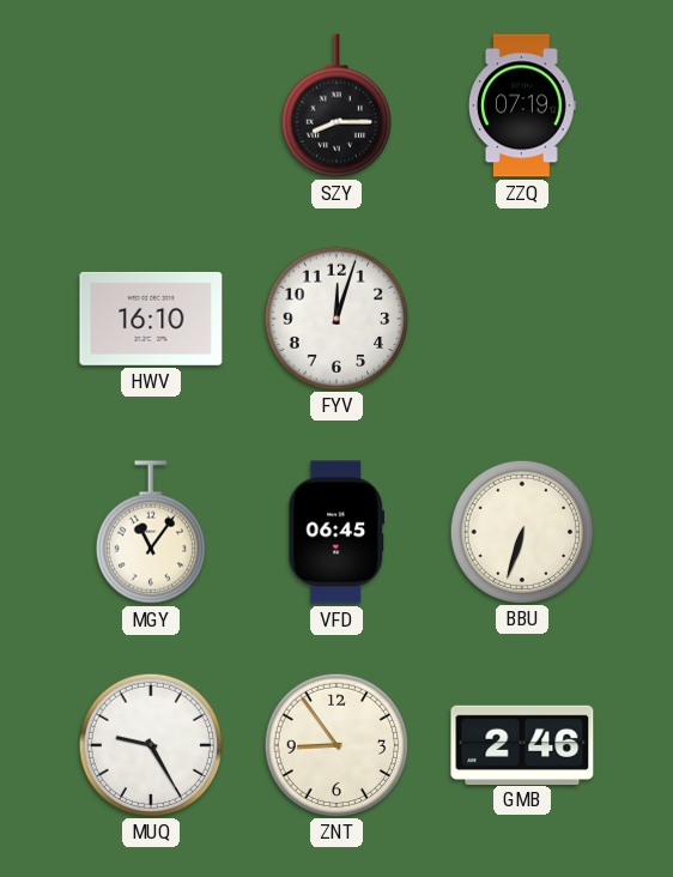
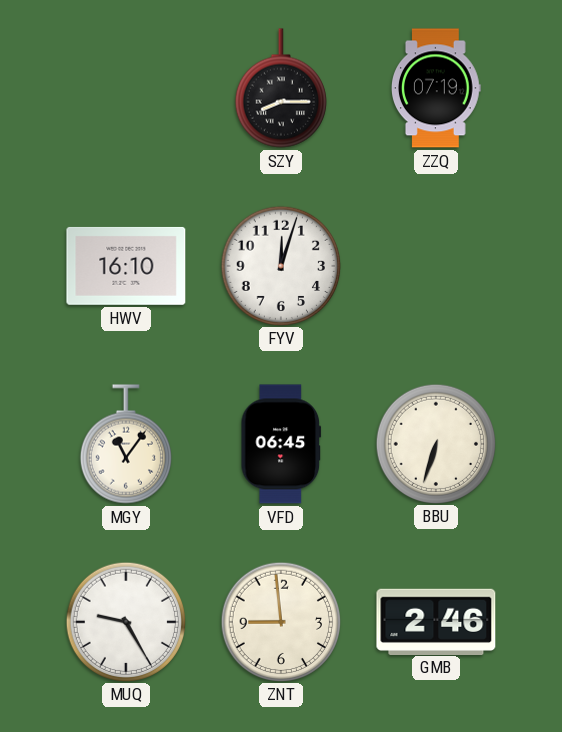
ZNT: 8:54 -> 8:59 (280, 621)
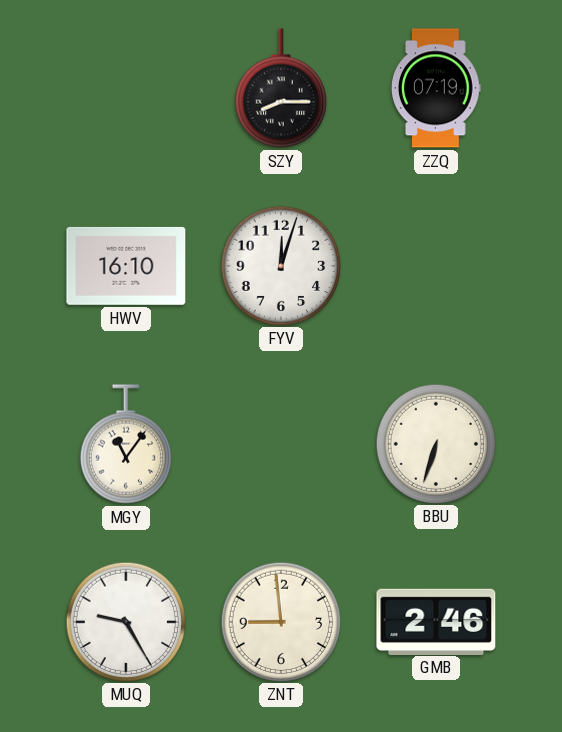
VFD: 06:45 -> none (281, 444)
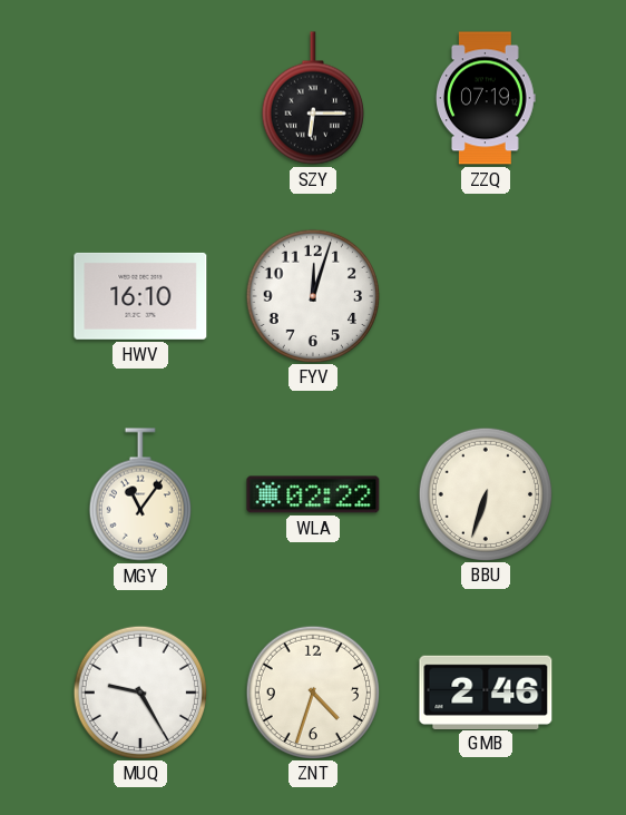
SZY: 8:15 -> 6:15 (313, 98)
WLA: none -> 02:22 (313, 494)
ZNT: 8:59 -> 4:33 (312, 691)
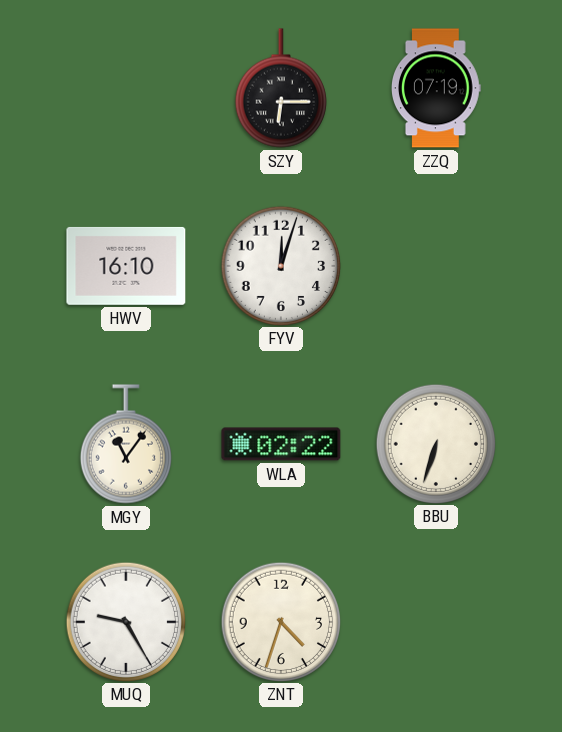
GMB: 2:46 -> none (486, 691)
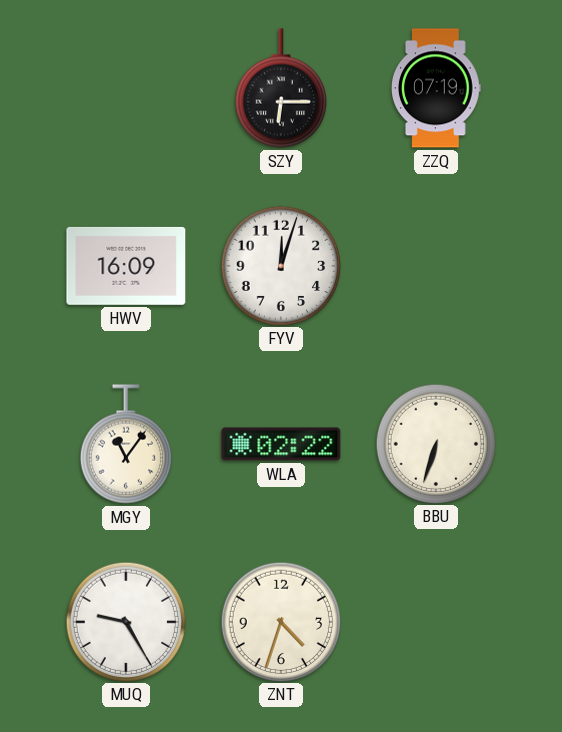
HWV: 16:10 -> 16:09 (126, 266)
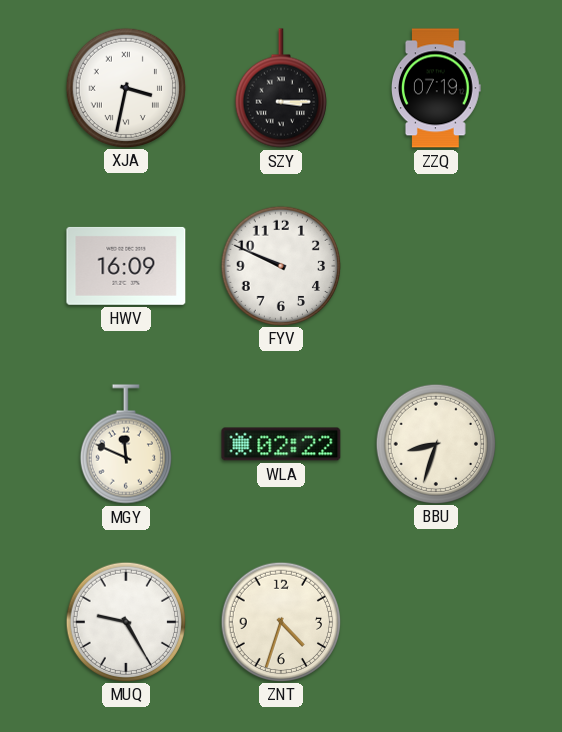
XJA: none -> 3:32 (125, 87)
SZY: 6:15 -> 3:15 (281, 88)
FYV: 12:03 -> 9:49 (280, 265)
MGY: 11:06 -> 11:49 (126, 444)
BBU: 6:33 -> 8:33 (435, 443)
